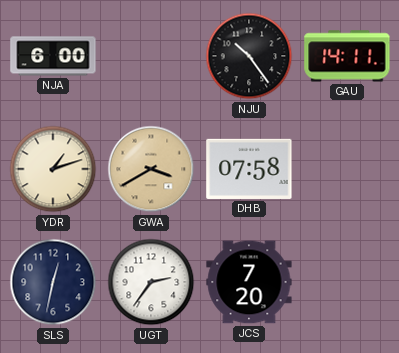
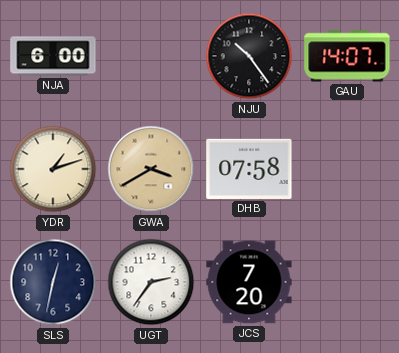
GAU: 14:11 -> 14:07 (347, 56)
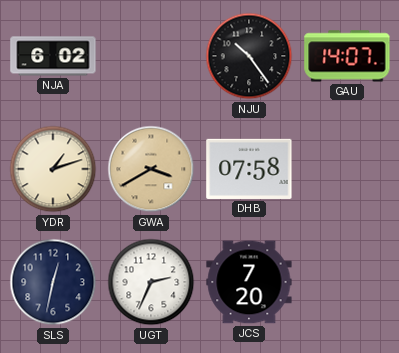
NJA: 6:00 -> 6:02 (53, 56)
UGT: 2:36 -> 2:34 (151, 282)
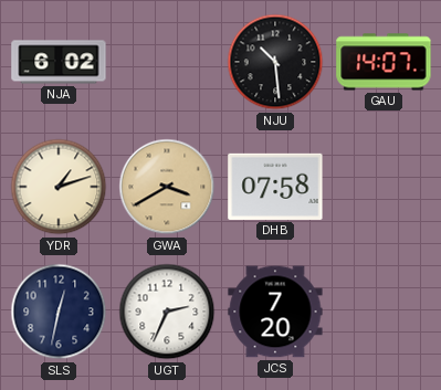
NJU: 10:24 -> 10:29 (275, 62)
